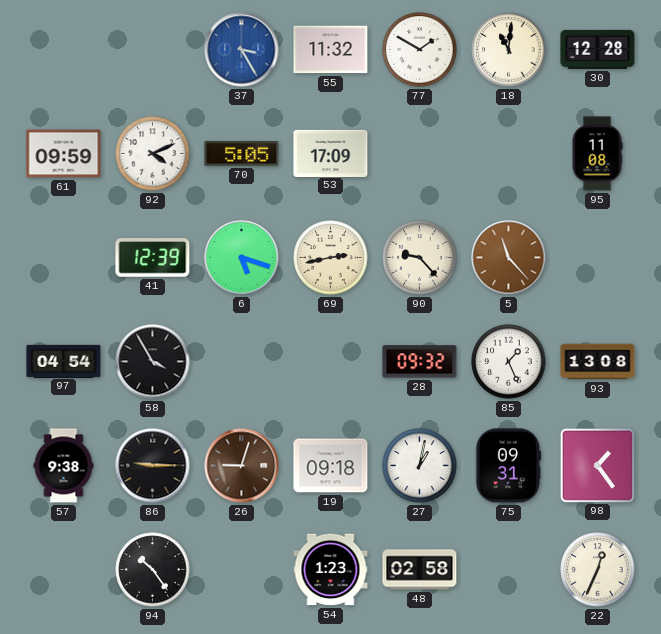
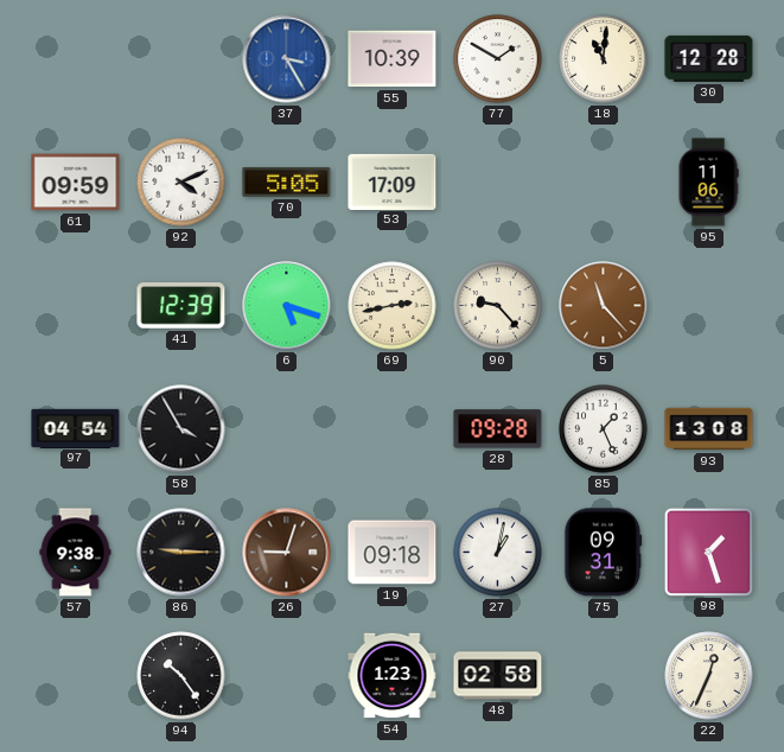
55: 11:32 -> 10:39 (393, 59)
95: 11:08 -> 11:06 (708, 183)
28: 09:32 -> 09:28 (498, 429)
98: 1:24 -> 1:27 (708, 552)
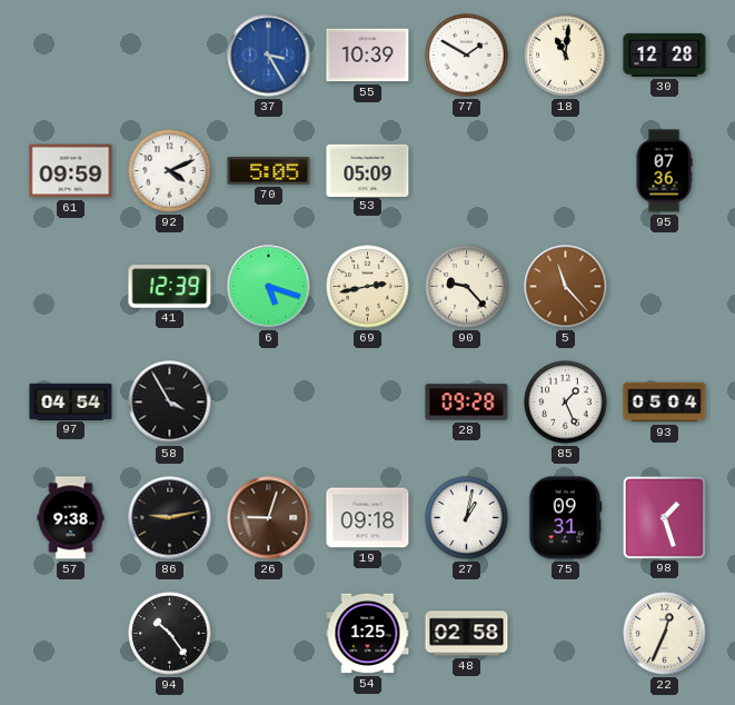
53: 17:09 -> 05:09 (368, 170)
95: 11:06 -> 07:36 (664, 171)
93: 13:08 -> 05:04 (665, 403)
86: 9:15 -> 9:13 (170, 518)
54: 1:23 -> 1:25 (368, 634)
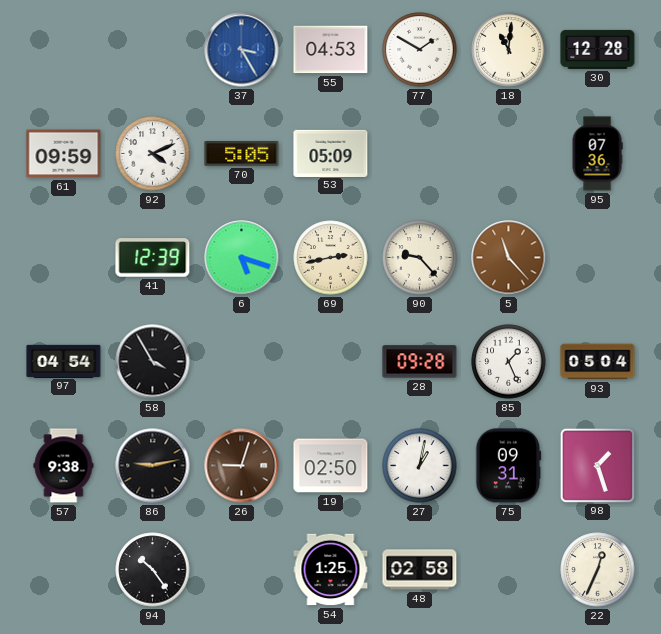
55: 10:39 -> 04:53 (331, 50)
19: 09:18 -> 02:50 (331, 466)
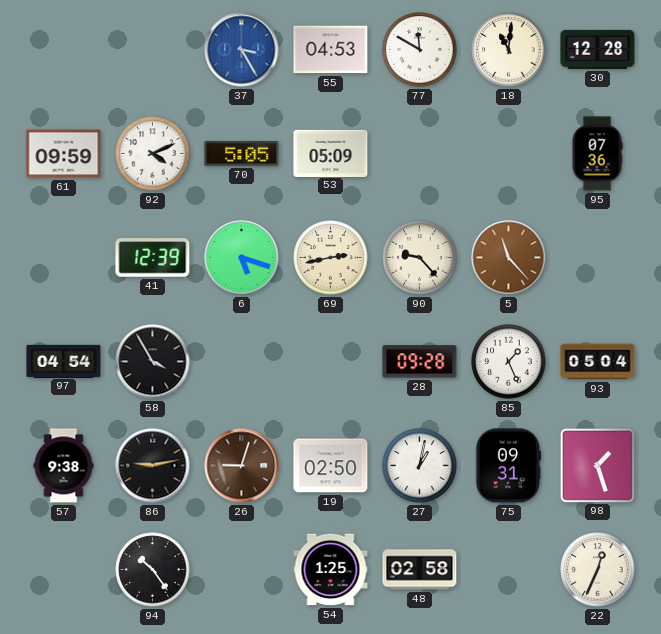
77: 1:50 -> 11:50 (420, 50)
